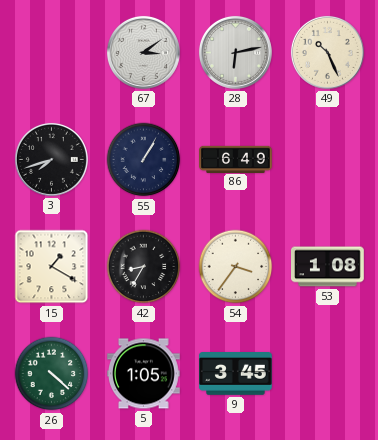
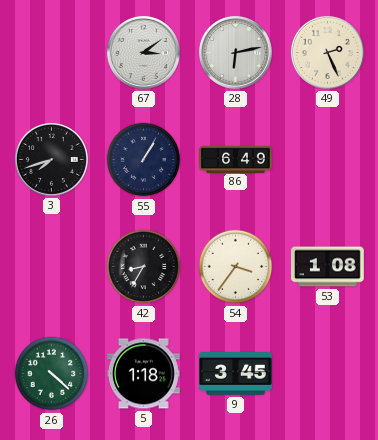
49: 10:26 -> 2:26 (327, 52)
15: 1:20 -> none (52, 267)
5: 1:05 -> 1:18 (144, 374)
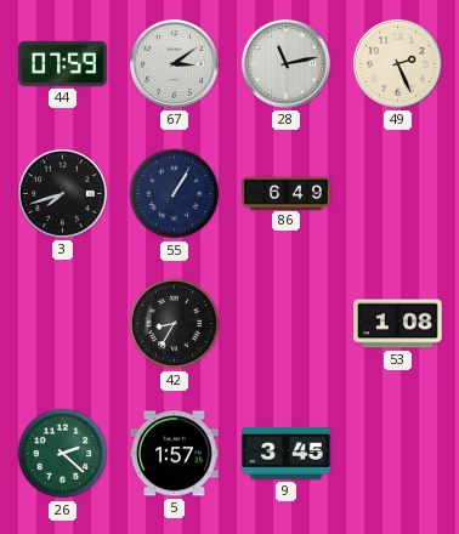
44: none -> 07:59 (63, 63)
28: 6:13 -> 11:13 (285, 63)
54: 3:36 -> none (236, 267)
26: 4:22 -> 2:22 (63, 454)
5: 1:18 -> 1:57 (175, 454)
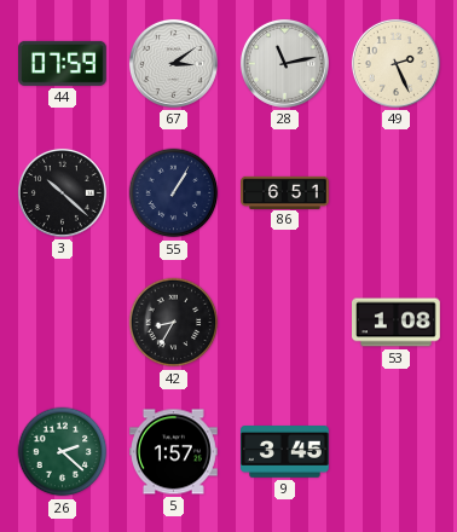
3: 7:42 -> 10:22 (62, 192)
86: 6:49 -> 6:51 (285, 192)
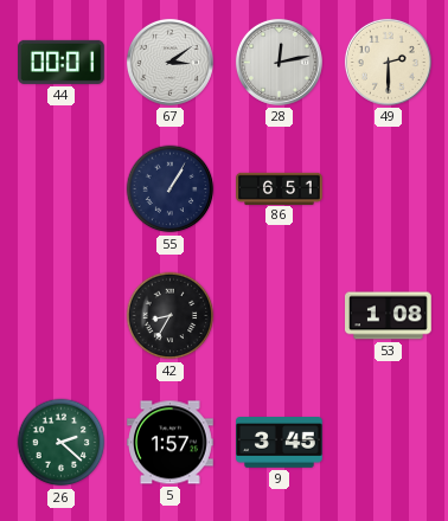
44: 07:59 -> 00:01 (62, 62)
28: 11:13 -> 12:13 (279, 62)
49: 2:26 -> 2:30 (388, 62)
3: 10:22 -> none (62, 192)
